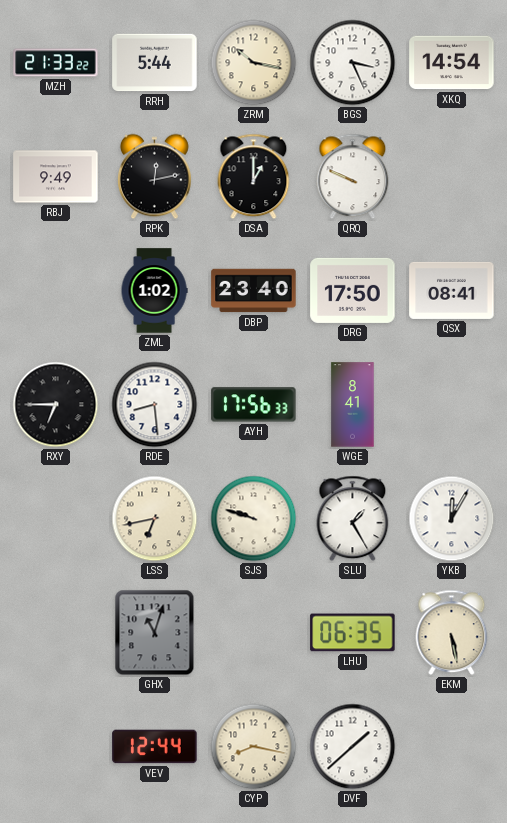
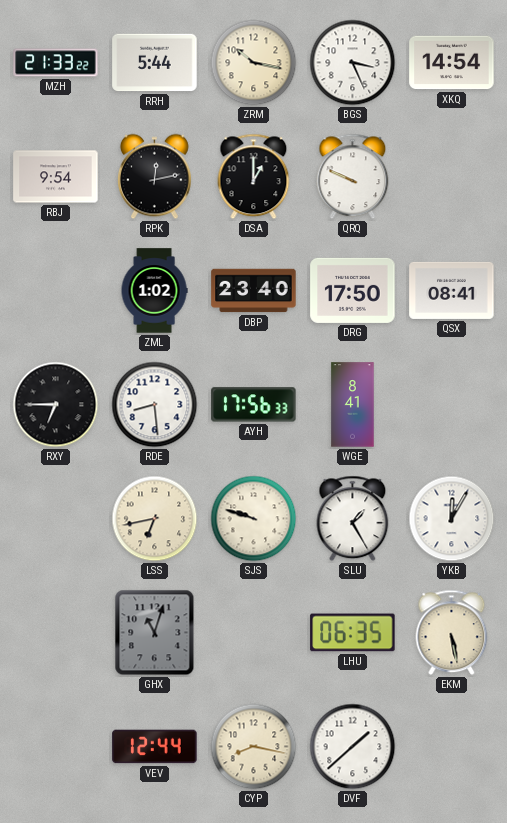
RBJ: 9:49 -> 9:54 (56, 177)
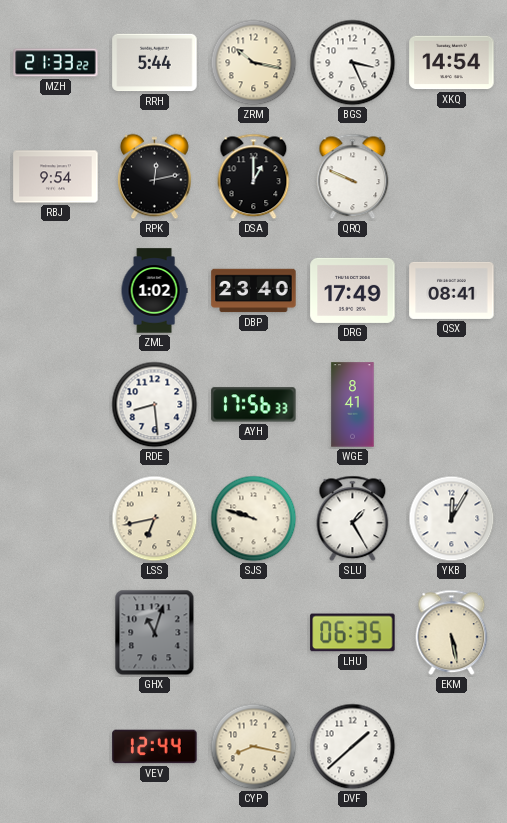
DRG: 17:50 -> 17:49 (353, 290)
RXY: 6:45 -> none (56, 405)
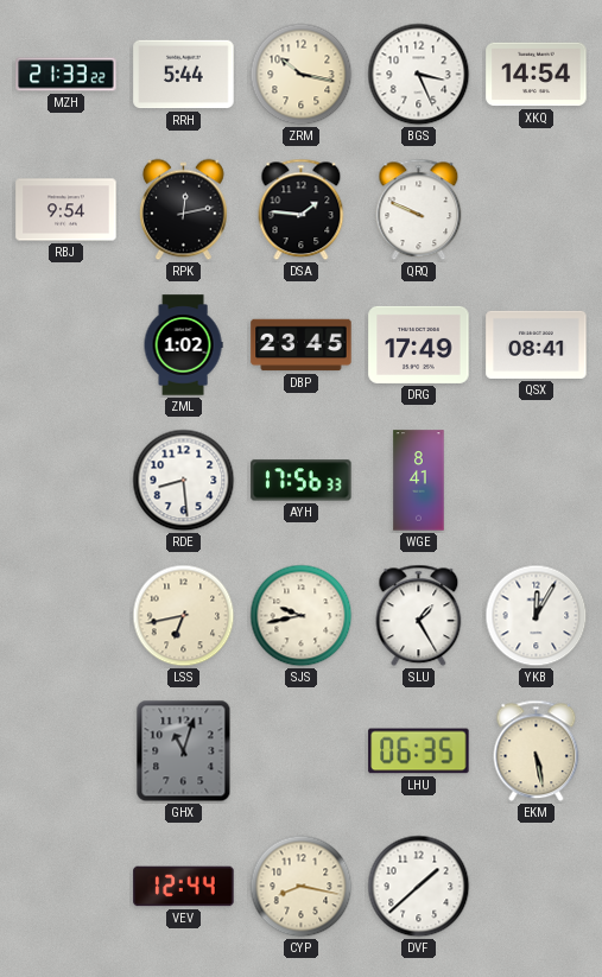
DSA: 1:00 -> 1:46 (302, 210)
DBP: 23:40 -> 23:45 (302, 345)
SJS: 9:48 -> 9:43 (302, 616)
